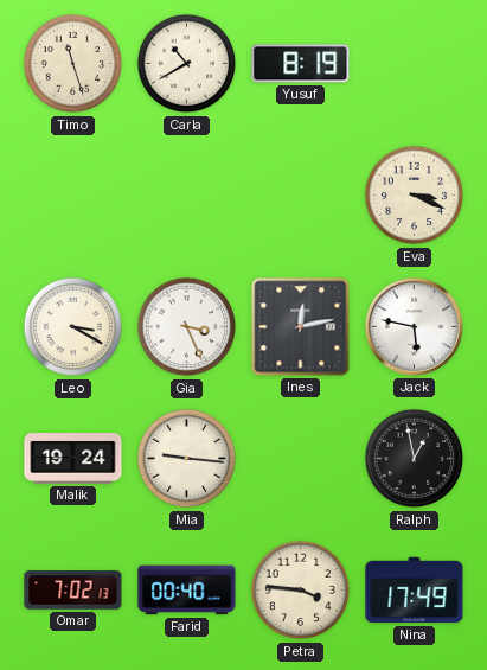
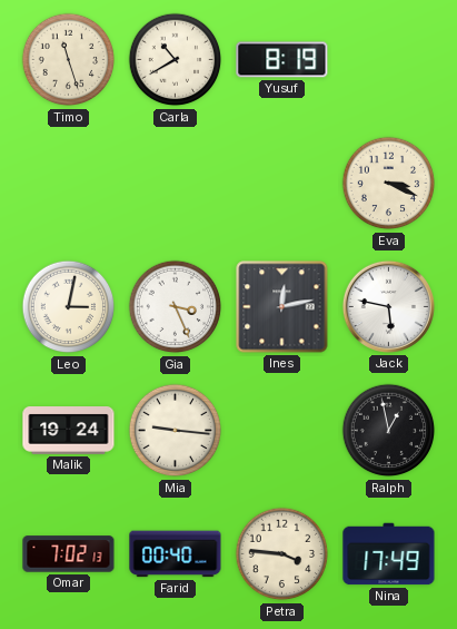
Leo: 3:20 -> 3:02 (69, 307)
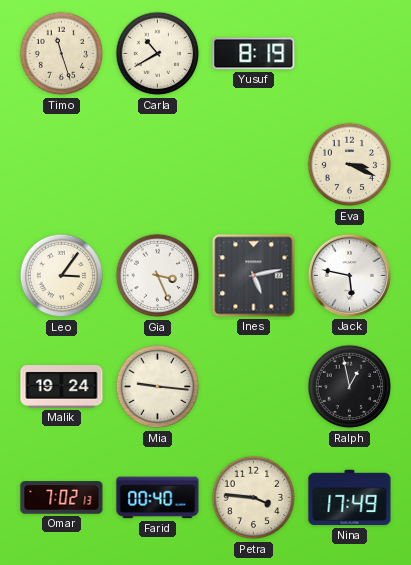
Leo: 3:02 -> 3:06 (62, 276)
Ines: 12:13 -> 5:13 (254, 276)
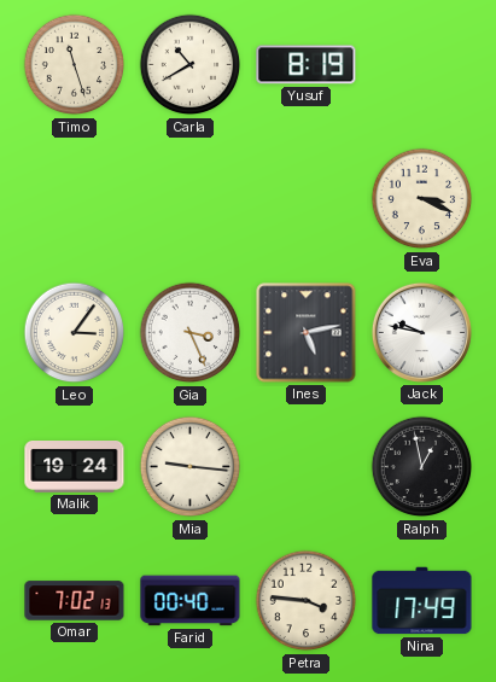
Jack: 5:47 -> 9:47 (421, 332)
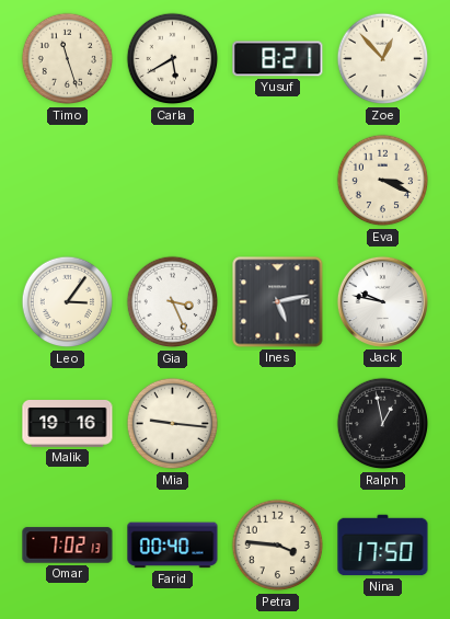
Carla: 10:40 -> 5:40 (173, 59)
Yusuf: 8:19 -> 8:21 (278, 59)
Zoe: none -> 12:53 (383, 59)
Malik: 19:24 -> 19:16 (68, 424)
Nina: 17:49 -> 17:50 (383, 546)
